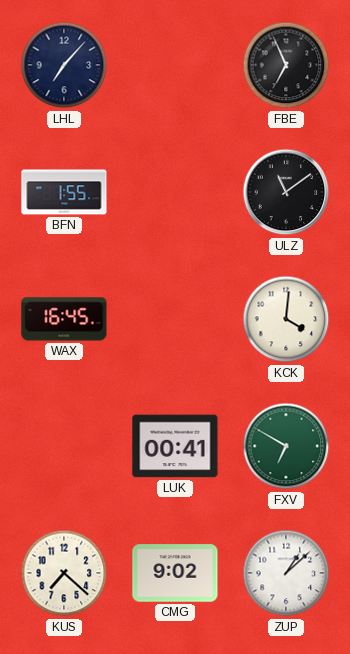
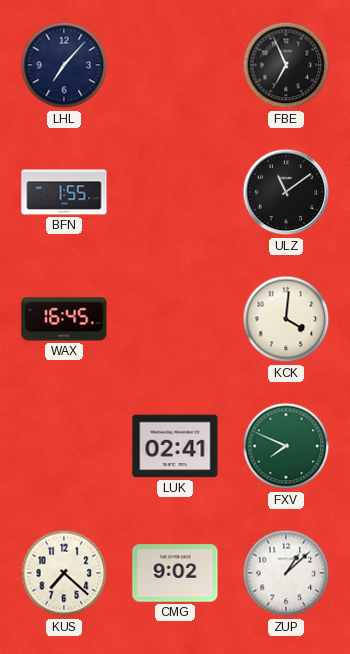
LUK: 00:41 -> 02:41 (175, 446)
FXV: 6:50 -> 7:49 (286, 446)
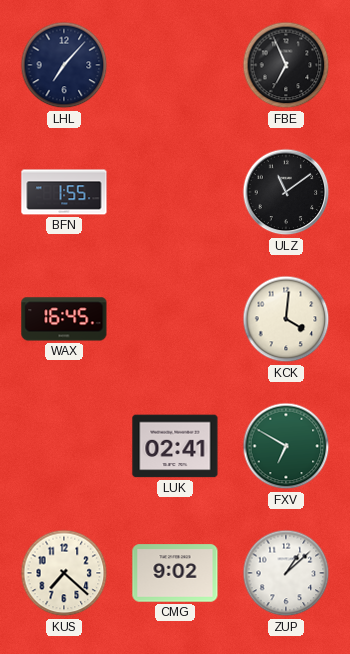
FXV: 7:49 -> 6:50 (286, 446)
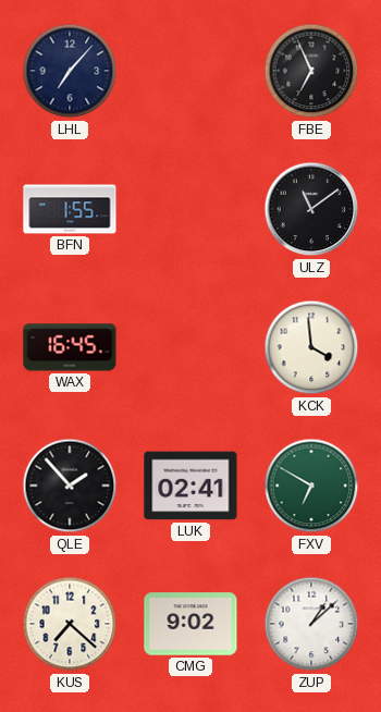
KCK: 4:01 -> 3:59 (311, 347)
QLE: none -> 1:53 (70, 486)
